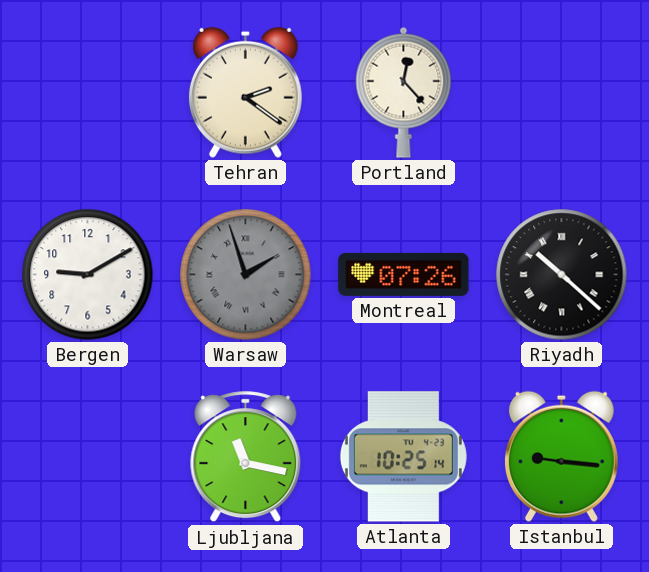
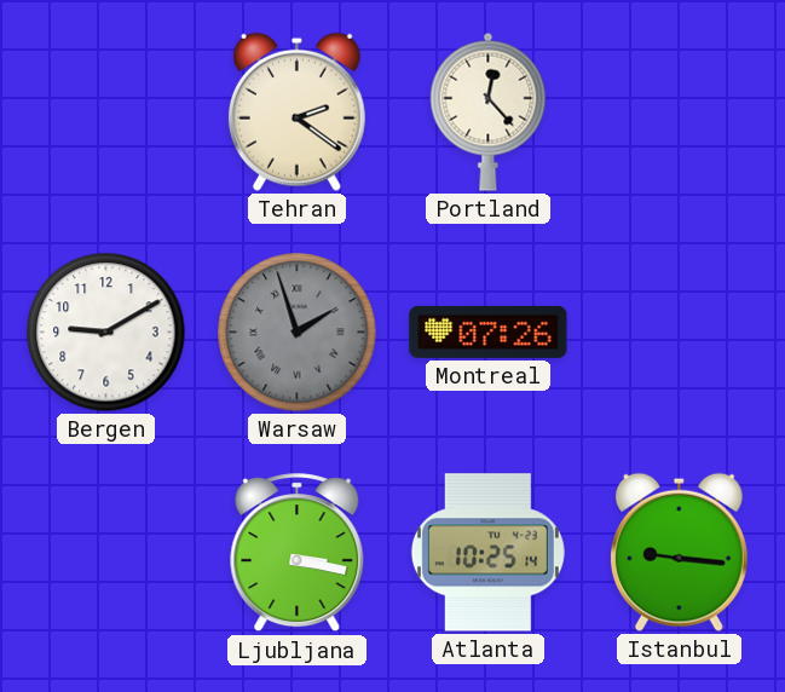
Riyadh: 10:22 -> none (562, 275)
Ljubljana: 11:17 -> 3:17 (298, 553)
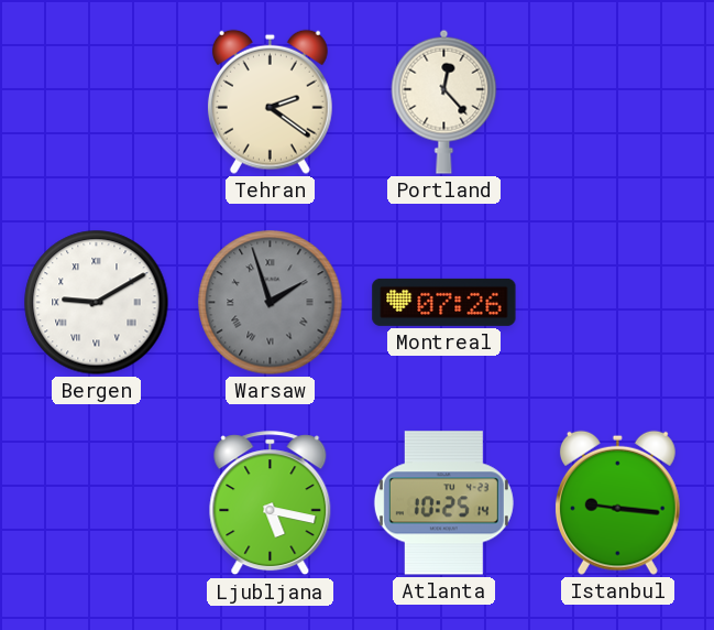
Bergen numerals: Arabic -> Roman (97, 303)
Ljubljana: 3:17 -> 5:17 (271, 503)
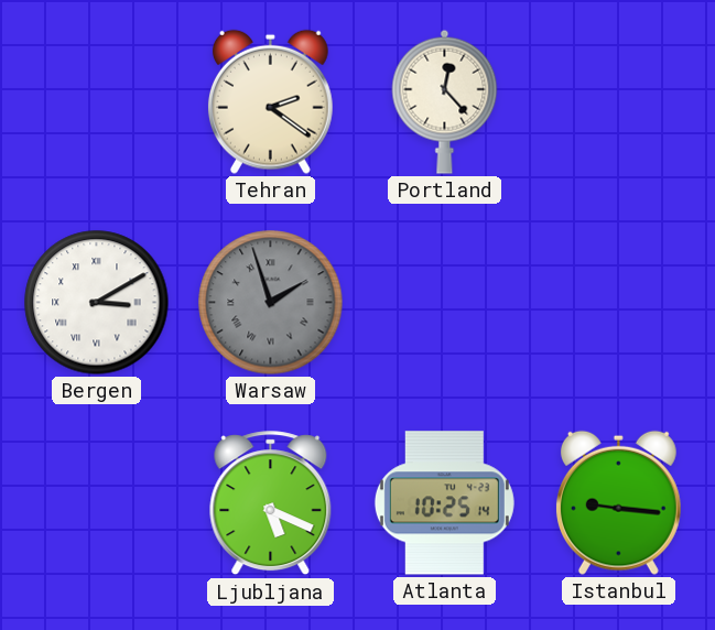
Bergen: 9:10 -> 3:10 (97, 303)
Montreal: 07:26 -> none (444, 302)
Ljubljana: 5:17 -> 5:19 (271, 503)
